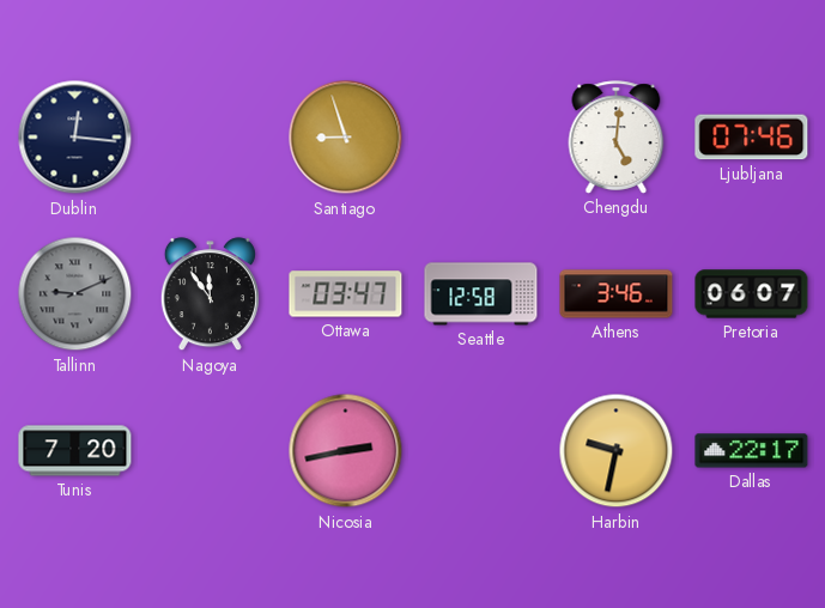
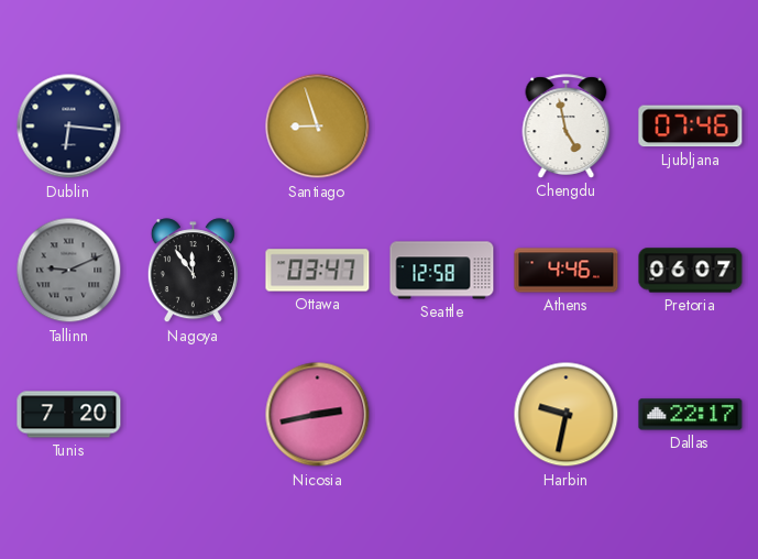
Dublin: 12:16 -> 6:16 (69, 127)
Chengdu: 5:01 -> 4:58 (567, 127)
Athens: 3:46 -> 4:46 (567, 271)
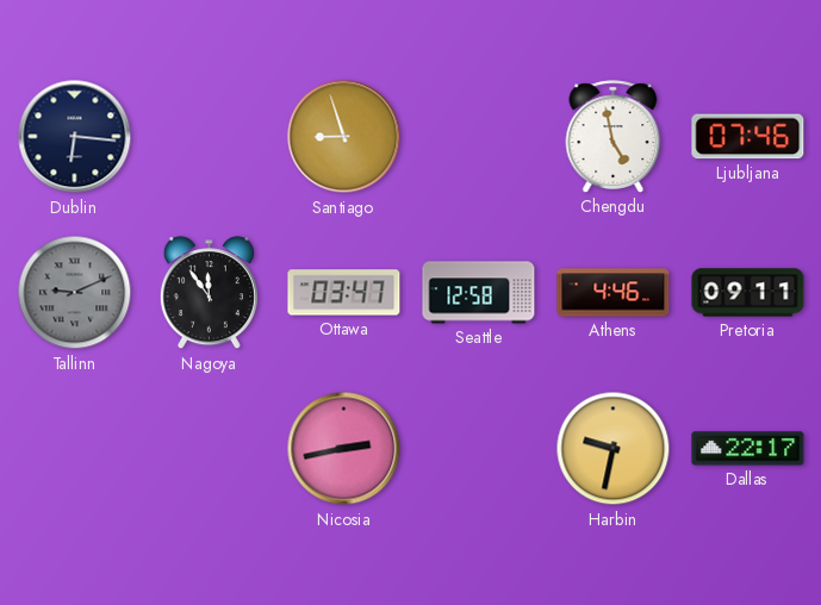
Pretoria: 06:07 -> 09:11 (748, 293)
Tunis: 7:20 -> none (69, 415)
